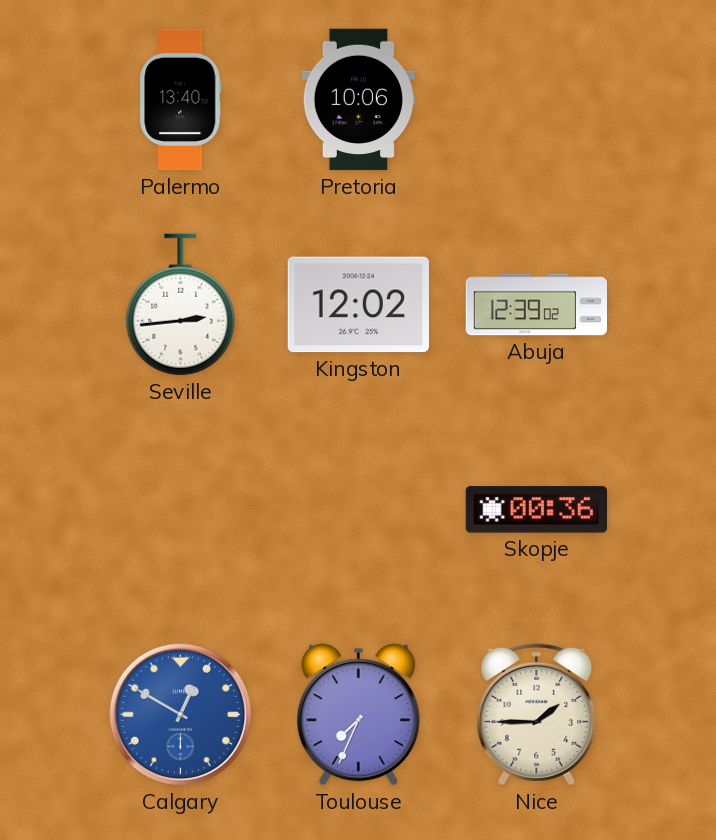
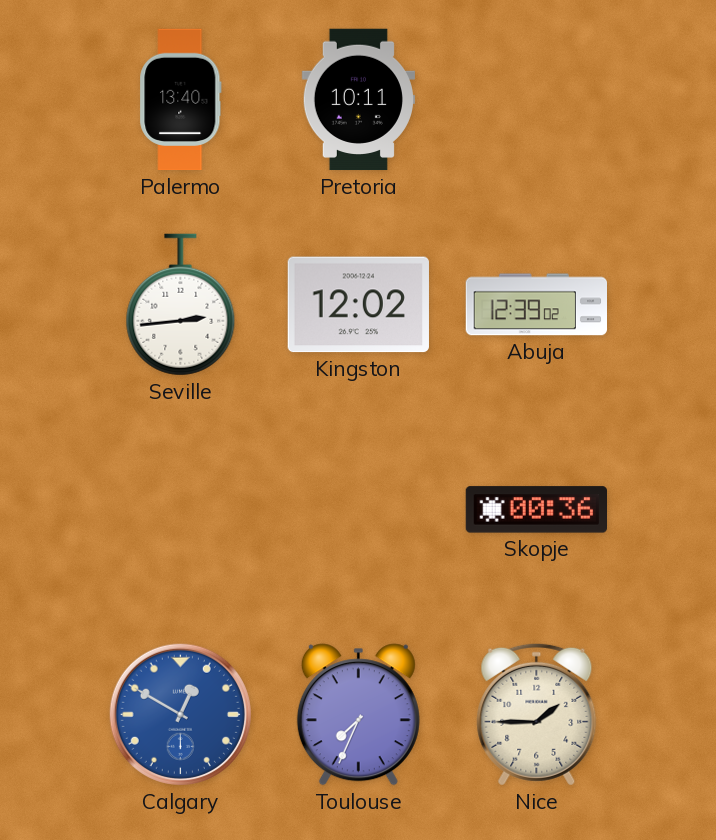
Pretoria: 10:06 -> 10:11 (358, 100)
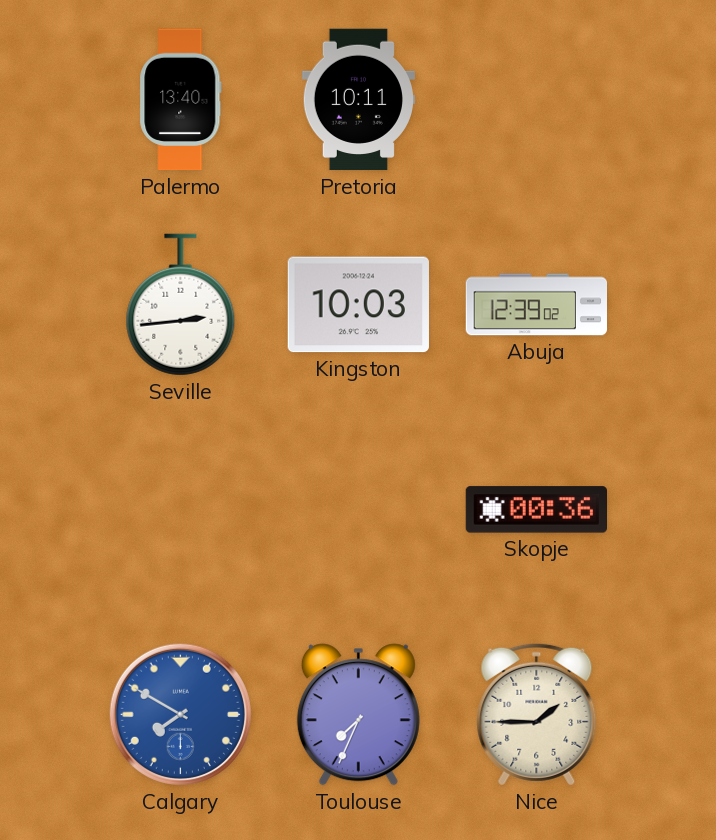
Kingston: 12:02 -> 10:03 (358, 305)
Calgary: 12:50 -> 7:50 (180, 714)
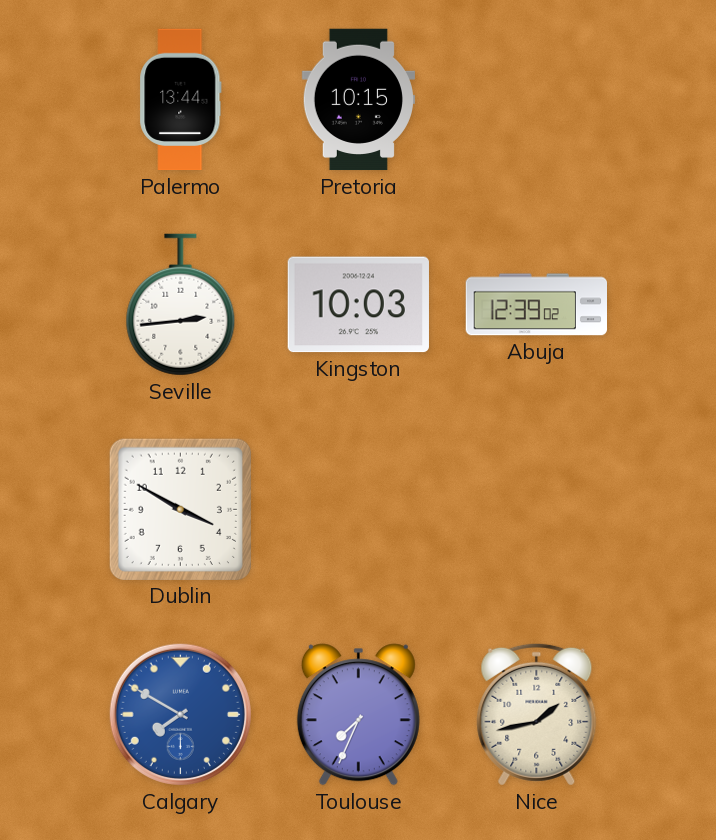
Palermo: 13:40 -> 13:44 (181, 100)
Pretoria: 10:11 -> 10:15 (358, 100)
Dublin: none -> 3:50 (180, 509)
Skopje: 00:36 -> none (536, 510)
Nice: 1:45 -> 1:43 (537, 714)
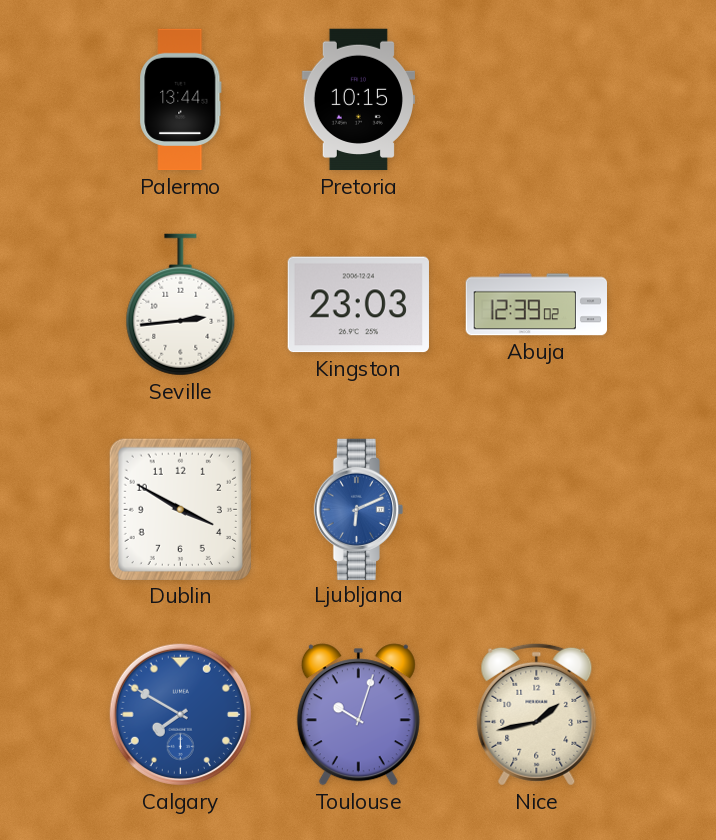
Kingston: 10:03 -> 23:03 (358, 305)
Ljubljana: none -> 6:11 (359, 509)
Toulouse: 7:34 -> 10:03 (358, 715)
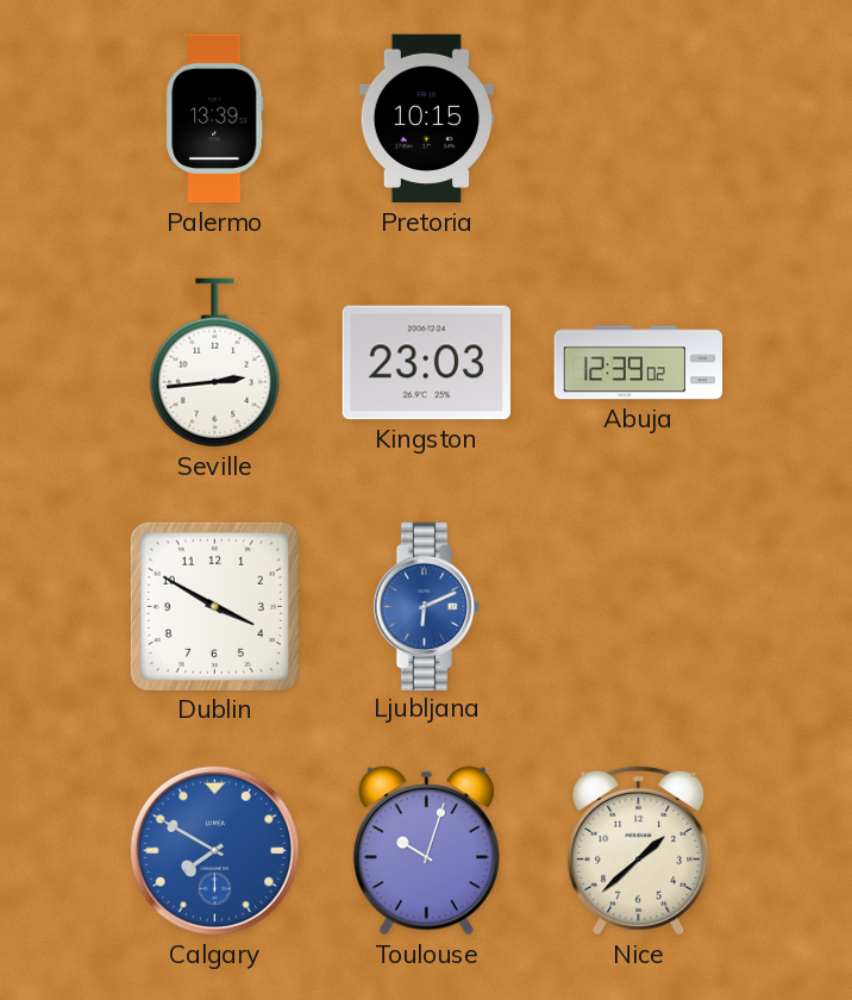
Palermo: 13:44 -> 13:39 (215, 119)
Nice: 1:43 -> 1:38 (639, 850)
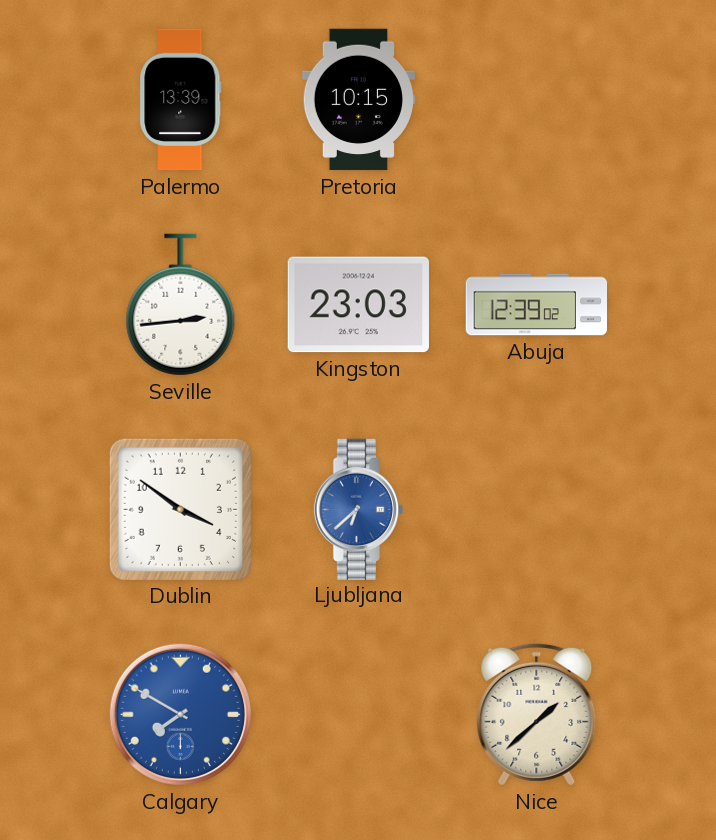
Dublin: 3:50 -> 3:51 (180, 509)
Ljubljana: 6:11 -> 6:38 (359, 509)
Toulouse: 10:03 -> none (426, 851)
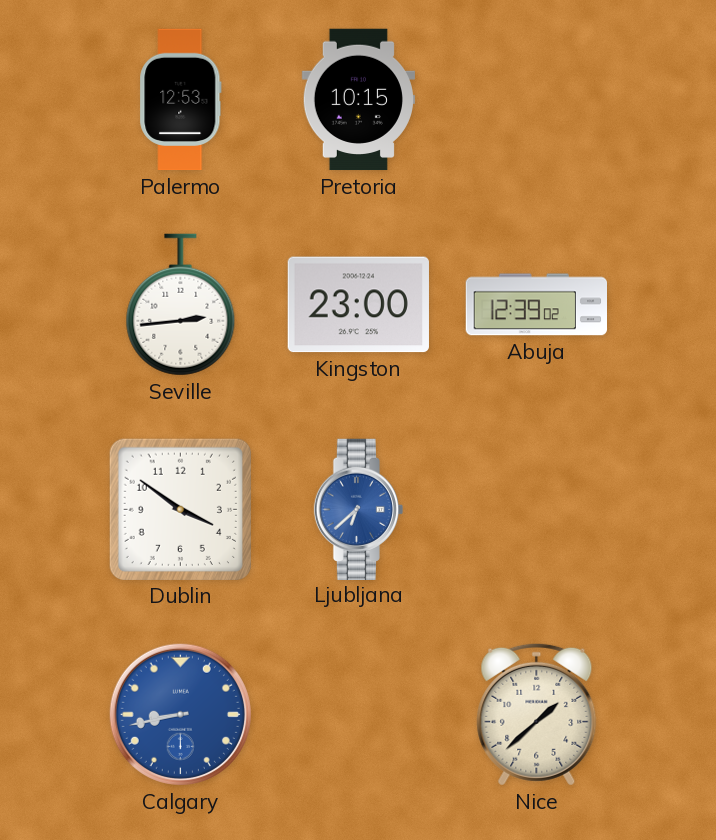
Palermo: 13:39 -> 12:53 (181, 100)
Kingston: 23:03 -> 23:00 (358, 305)
Calgary: 7:50 -> 8:43 (180, 714)
